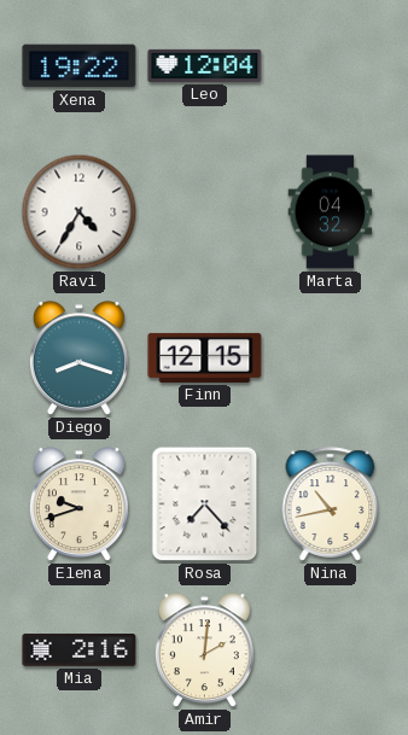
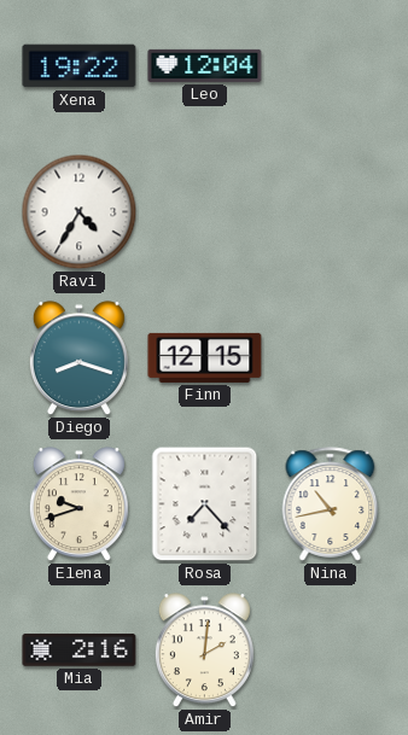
Marta: 04:32 -> none (331, 212)
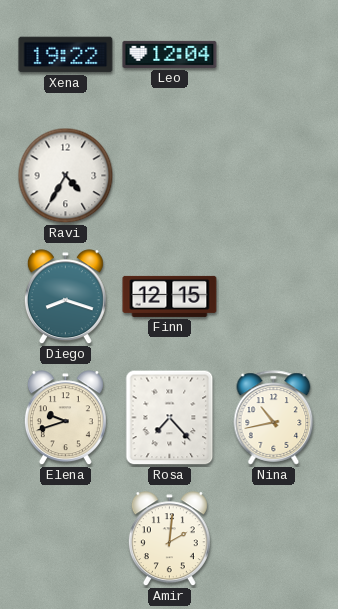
Mia: 2:16 -> none (80, 651)
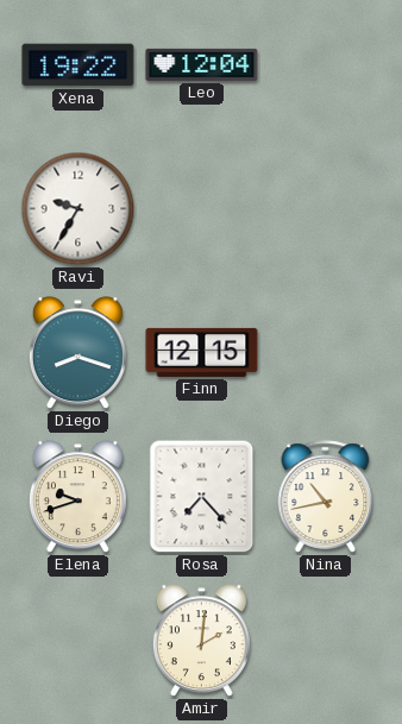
Ravi: 4:35 -> 9:35 (78, 209)
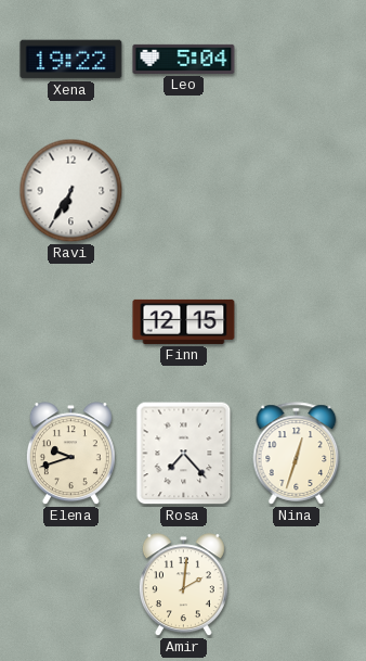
Leo: 12:04 -> 5:04 (184, 59)
Ravi: 9:35 -> 6:35 (71, 191)
Diego: 8:18 -> none (77, 353)
Nina: 10:43 -> 12:33 (297, 454)
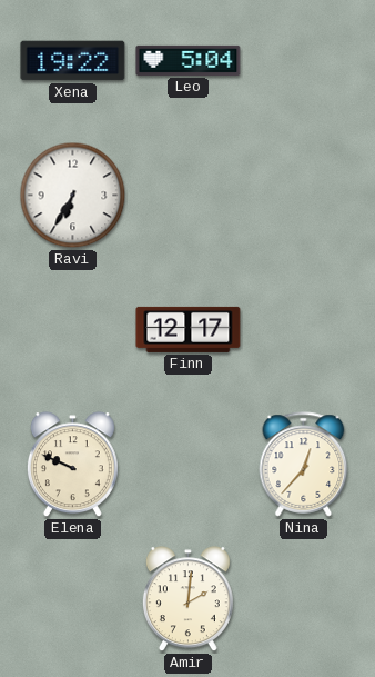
Finn: 12:15 -> 12:17 (189, 329)
Elena: 9:42 -> 9:49 (72, 465)
Rosa: 7:23 -> none (184, 454)
Nina: 12:33 -> 12:37 (304, 465)
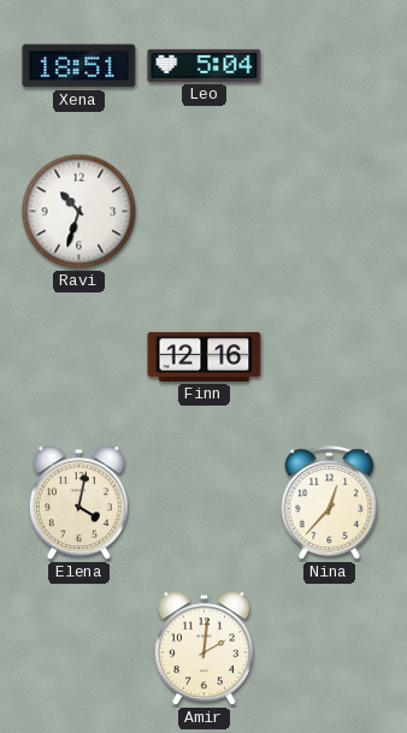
Xena: 19:22 -> 18:51 (79, 66)
Ravi: 6:35 -> 10:33 (79, 212)
Finn: 12:17 -> 12:16 (205, 356)
Elena: 9:49 -> 4:02 (78, 503)
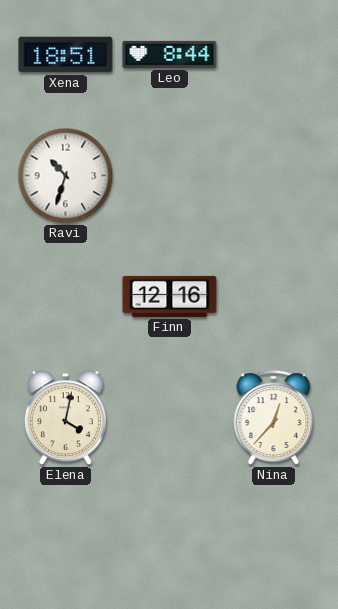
Leo: 5:04 -> 8:44 (170, 54)
Amir: 2:01 -> none (203, 649)
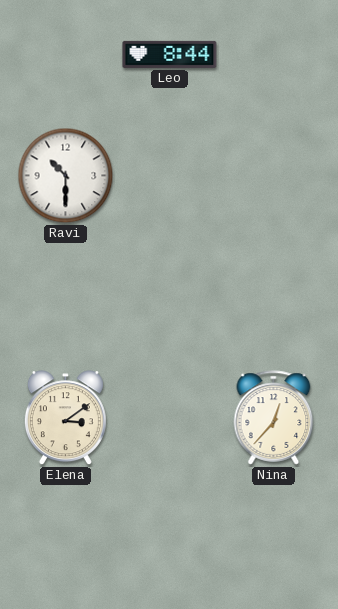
Xena: 18:51 -> none (66, 55)
Ravi: 10:33 -> 10:30 (66, 176)
Finn: 12:16 -> none (170, 296)
Elena: 4:02 -> 3:09 (65, 418)
